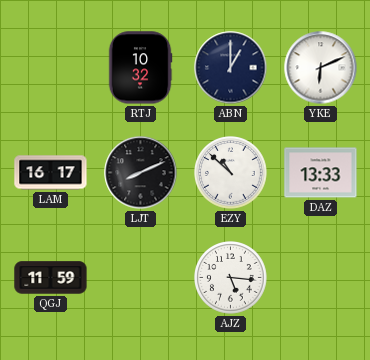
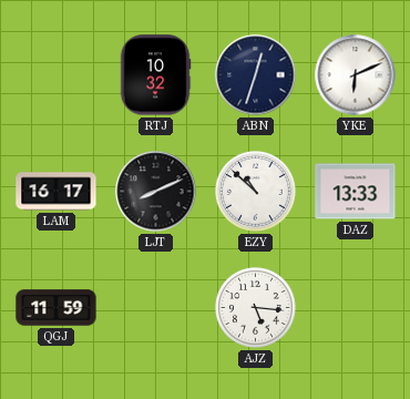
ABN: 1:00 -> 12:33 (256, 75)
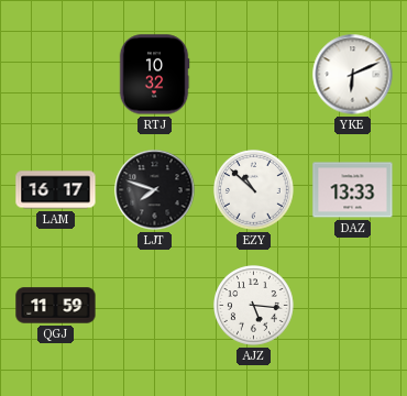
ABN: 12:33 -> none (256, 75)
LJT: 8:11 -> 7:48 (155, 190)
